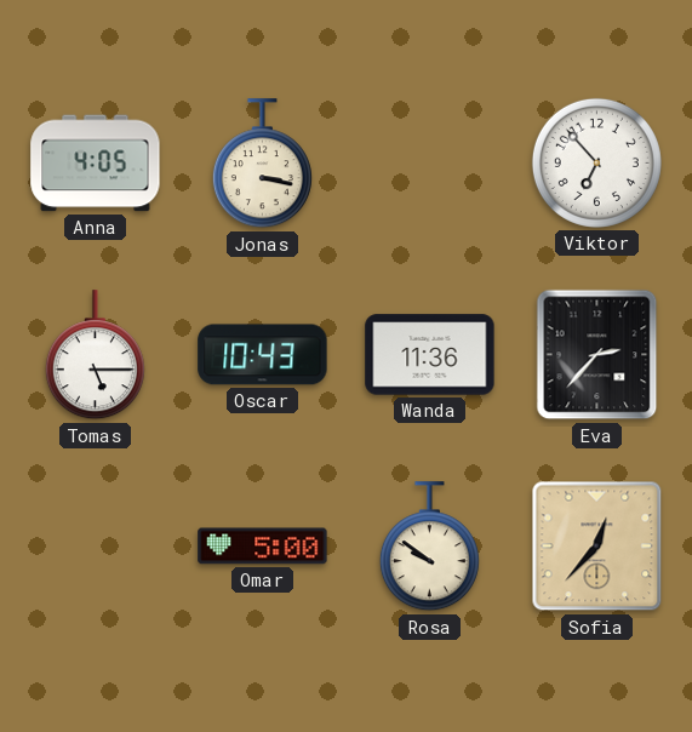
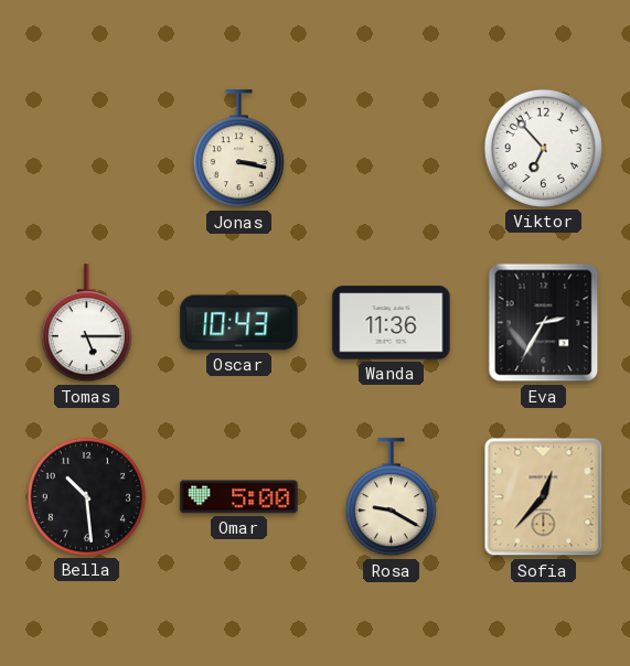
Anna: 4:05 -> none (96, 164)
Eva: 2:37 -> 2:35 (544, 323)
Bella: none -> 10:29 (86, 496)
Rosa: 9:51 -> 9:20 (391, 497)
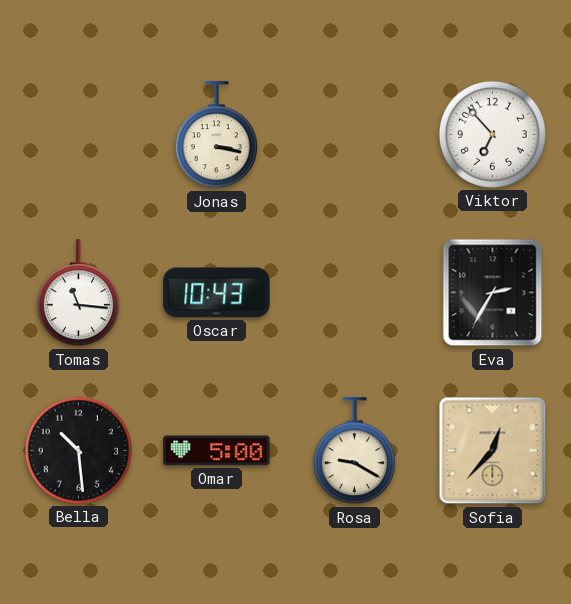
Tomas: 5:15 -> 11:16 (78, 293)
Wanda: 11:36 -> none (392, 323)
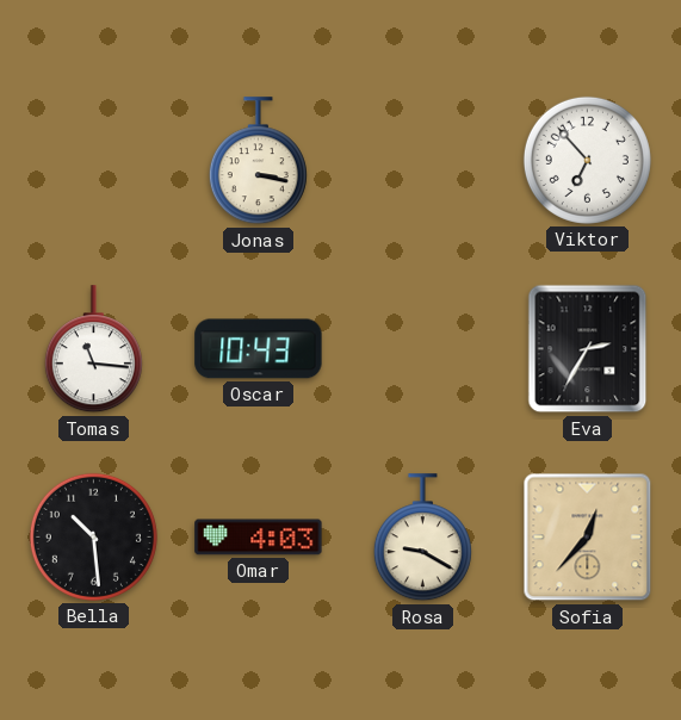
Omar: 5:00 -> 4:03 (259, 538)
